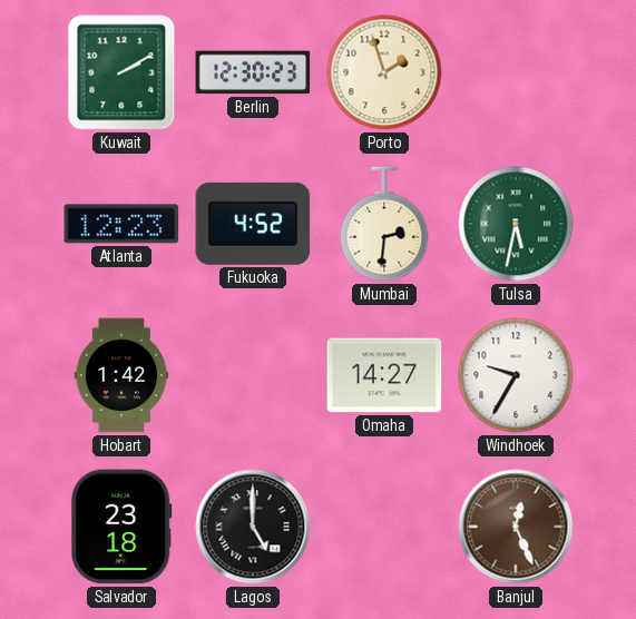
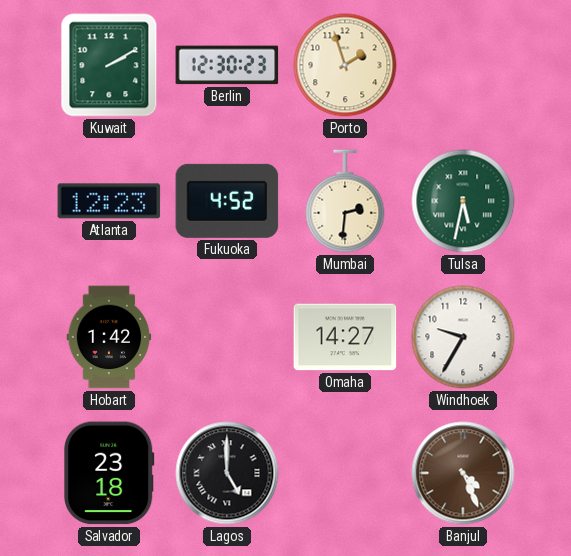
Banjul: 12:26 -> 4:26 (463, 473)
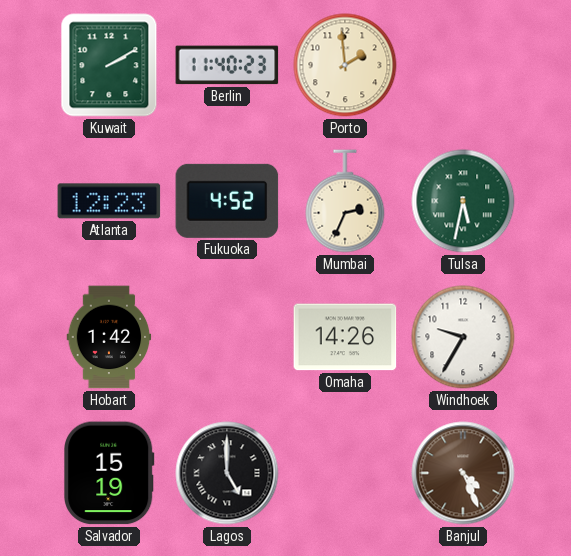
Berlin: 12:30 -> 11:40 (227, 65)
Porto: 1:57 -> 1:59 (345, 65)
Mumbai: 2:31 -> 2:34 (345, 201)
Omaha: 14:27 -> 14:26 (345, 337)
Salvador: 23:18 -> 15:19 (110, 473)
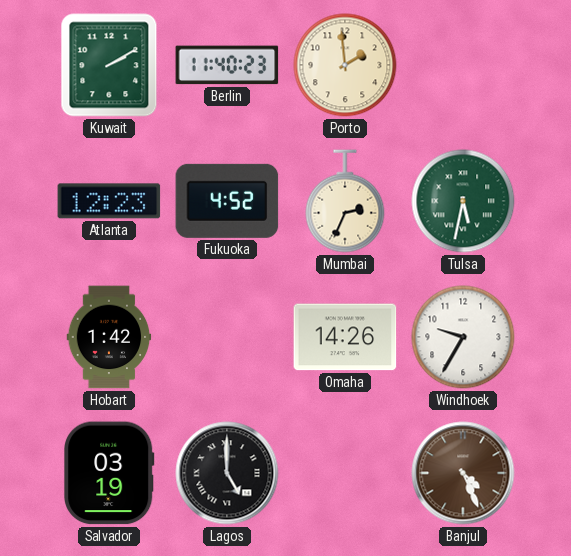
Salvador: 15:19 -> 03:19 (110, 473)
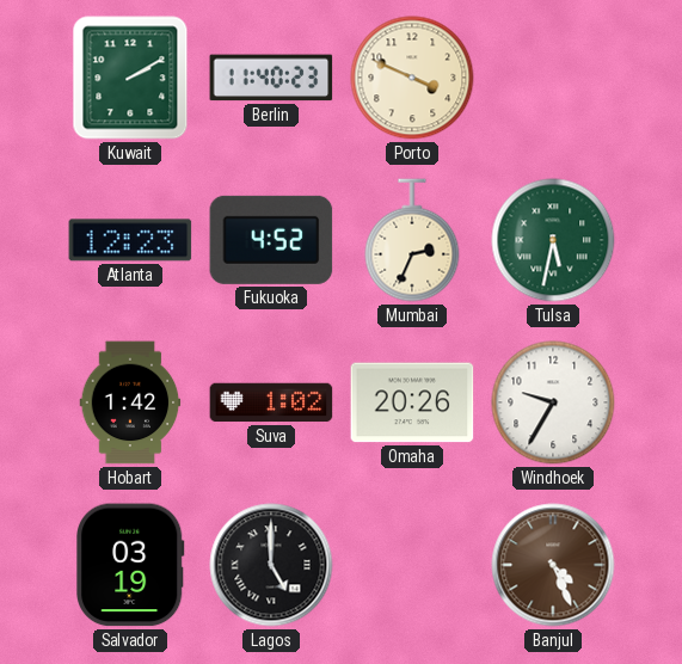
Porto: 1:59 -> 3:49 (412, 78)
Suva: none -> 1:02 (271, 402)
Omaha: 14:26 -> 20:26 (412, 402)
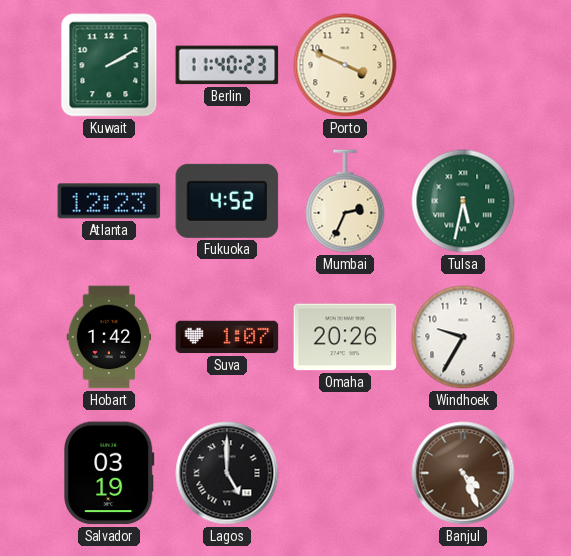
Suva: 1:02 -> 1:07 (227, 337)
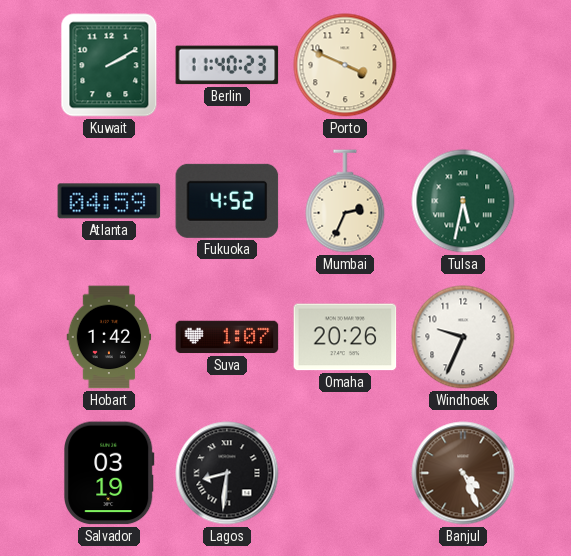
Atlanta: 12:23 -> 04:59 (109, 201)
Windhoek: 9:35 -> 9:34 (463, 337)
Lagos: 5:00 -> 8:31 (227, 473)
